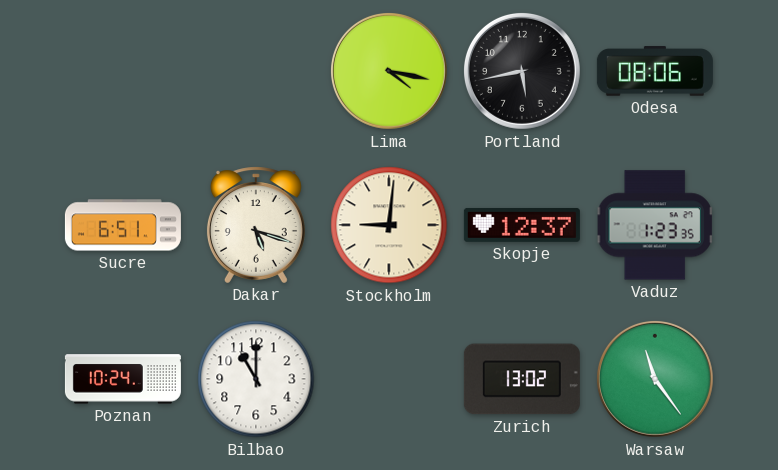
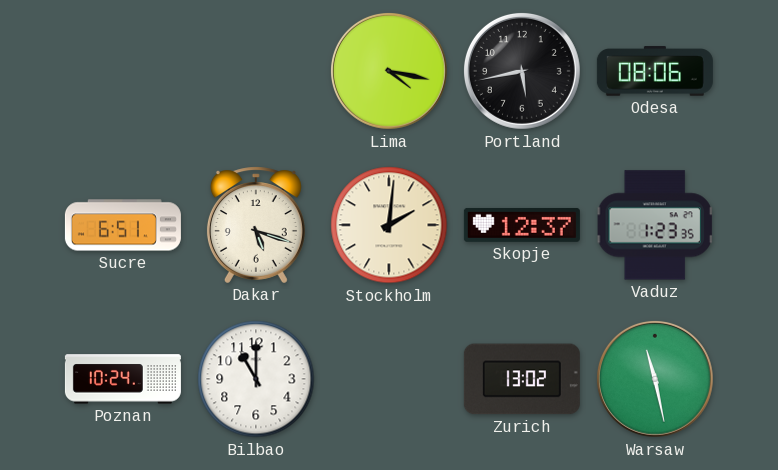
Stockholm: 9:01 -> 2:01 (389, 225)
Warsaw: 11:24 -> 11:28 (655, 379)
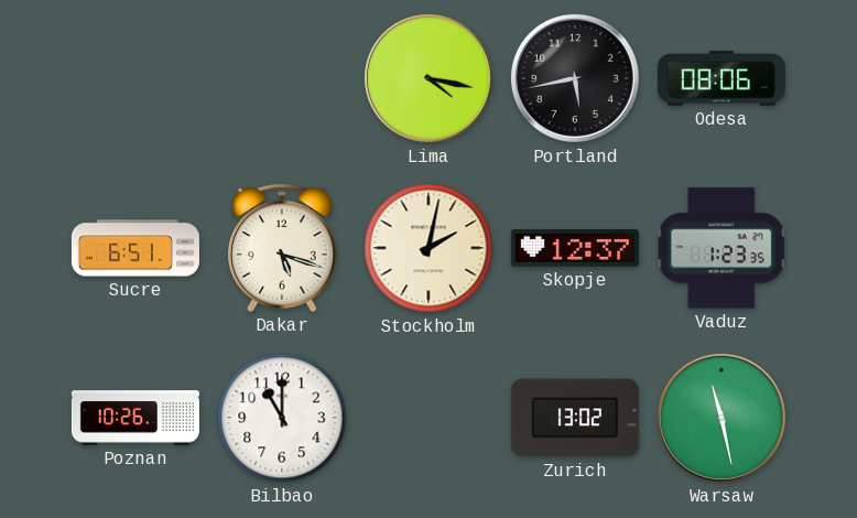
Stockholm: 2:01 -> 2:02 (428, 248)
Poznan: 10:24 -> 10:26 (135, 418)
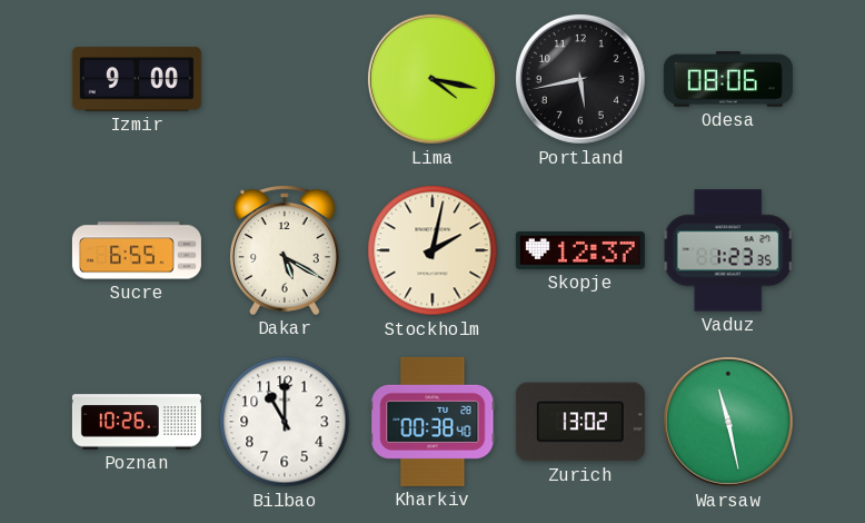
Izmir: none -> 9:00 (137, 79)
Sucre: 6:51 -> 6:55 (137, 250)
Dakar: 5:18 -> 5:20 (285, 250)
Kharkiv: none -> 00:38 (432, 422)
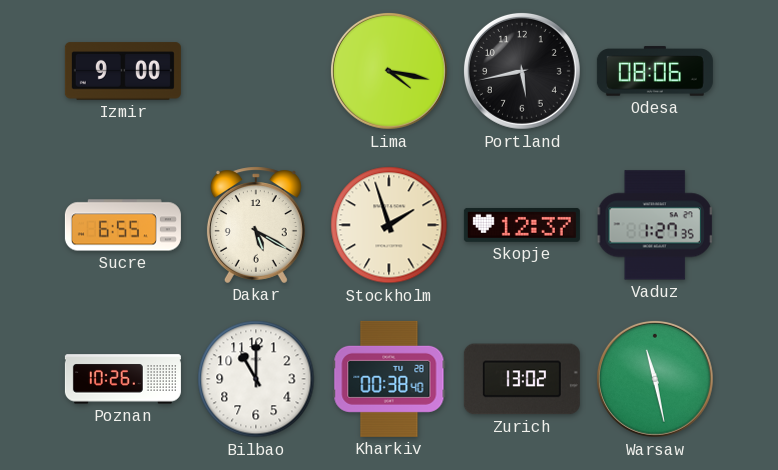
Stockholm: 2:02 -> 1:57 (389, 225)
Vaduz: 1:23 -> 1:27 (655, 225)
